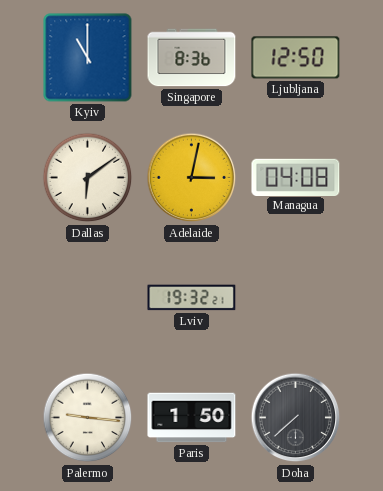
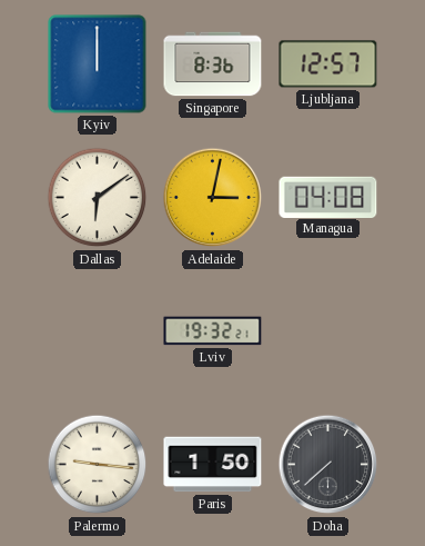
Kyiv: 11:00 -> 12:00 (98, 64)
Ljubljana: 12:50 -> 12:57 (328, 64)
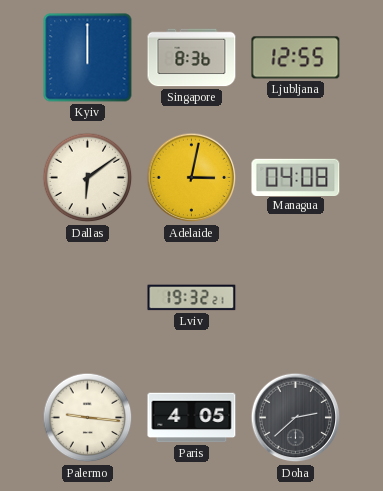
Ljubljana: 12:57 -> 12:55 (296, 58)
Paris: 1:50 -> 4:05 (192, 418)
Doha: 7:38 -> 2:38 (296, 418)
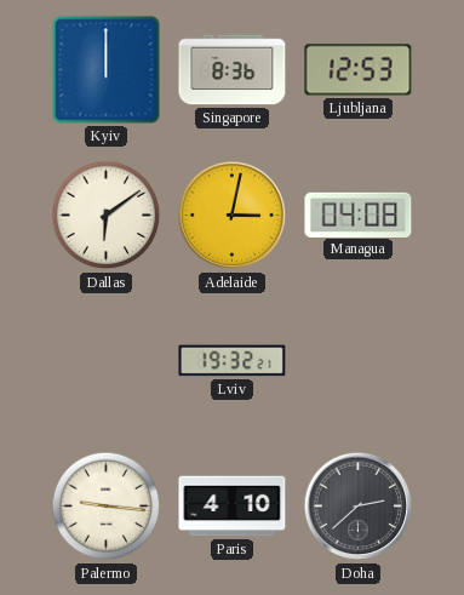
Ljubljana: 12:55 -> 12:53 (359, 70)
Paris: 4:05 -> 4:10 (233, 507)
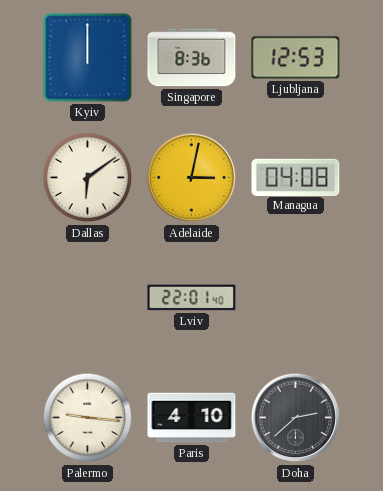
Lviv: 19:32 -> 22:01 (192, 298)
